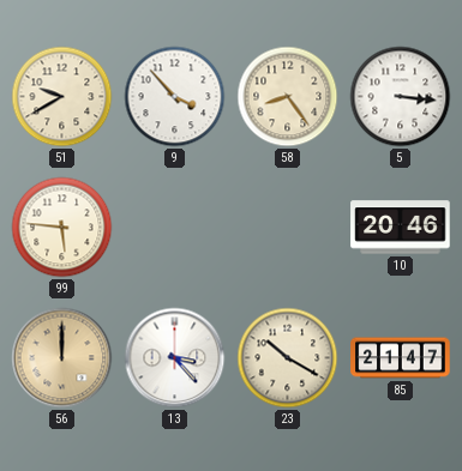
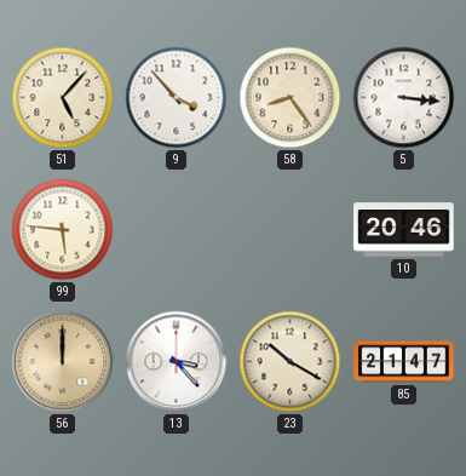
51: 9:40 -> 5:07 (63, 98)
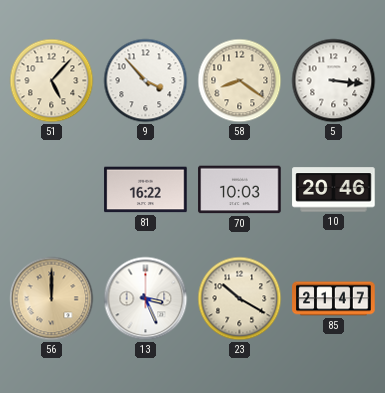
58: 8:24 -> 8:21 (240, 81)
99: 5:46 -> none (63, 230)
81: none -> 16:22 (146, 190)
70: none -> 10:03 (240, 190)
13: 3:23 -> 3:26 (146, 299)
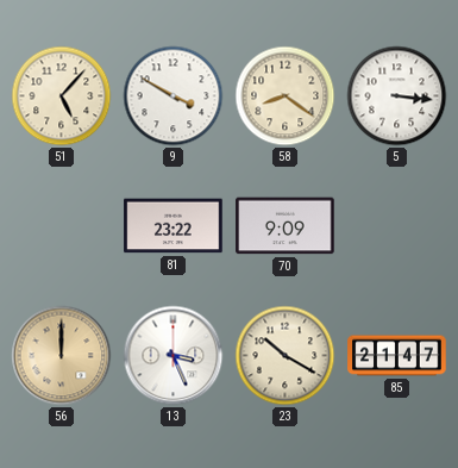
9: 3:53 -> 3:50 (174, 96)
81: 16:22 -> 23:22 (174, 226)
70: 10:03 -> 9:09 (286, 226)
10: 20:46 -> none (334, 190)
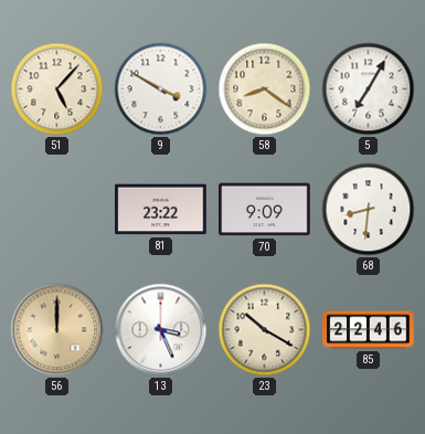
5: 3:16 -> 7:05 (369, 89)
68: none -> 8:31 (369, 210)
85: 21:47 -> 22:46 (369, 330)
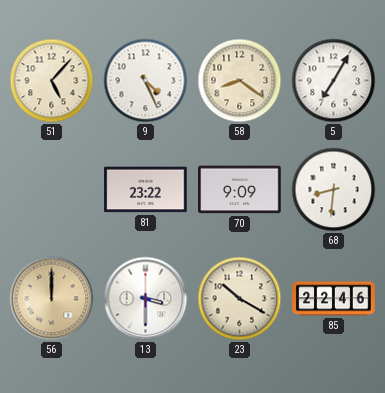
9: 3:50 -> 4:26 (146, 81)
13: 3:26 -> 3:30 (146, 299)
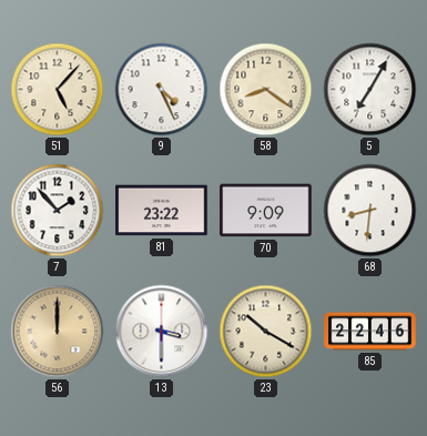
7: none -> 1:53 (58, 211)
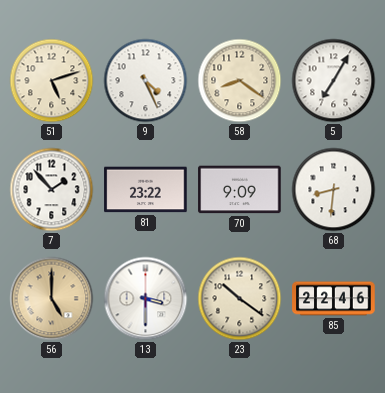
51: 5:07 -> 5:12 (52, 81)
56: 12:00 -> 5:00 (52, 299)
23: 10:20 -> 10:21 (240, 299)
